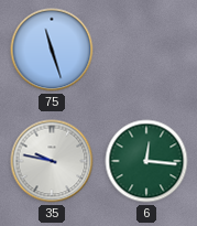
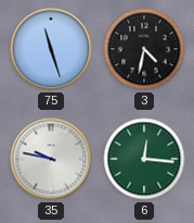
3: none -> 4:32 (144, 49)
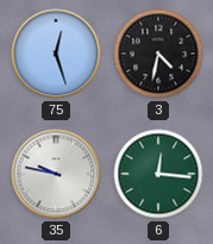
75: 11:27 -> 12:27 (56, 54)
